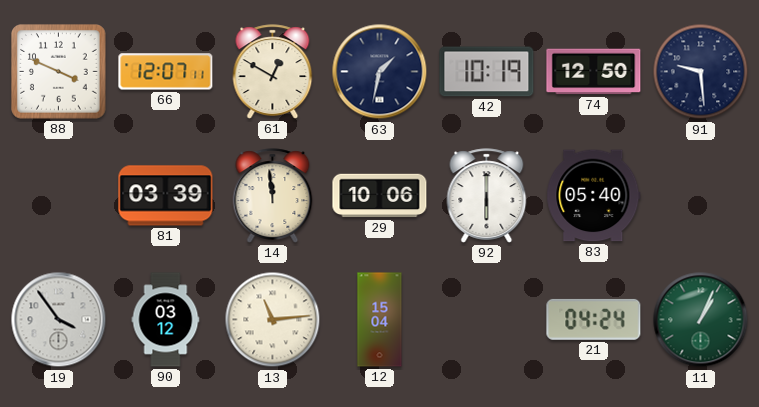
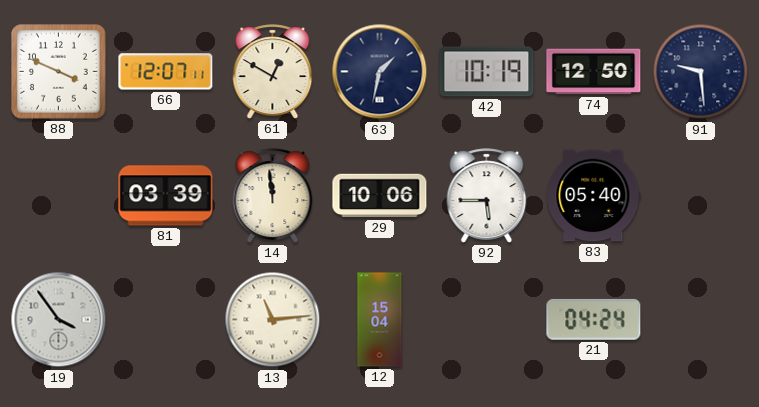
92: 6:00 -> 5:45 (487, 196)
90: 03:12 -> none (166, 320)
11: 1:04 -> none (701, 320)
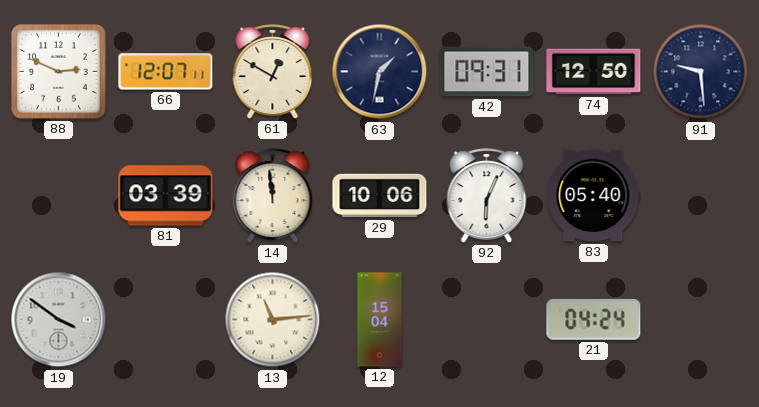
88: 3:49 -> 2:49 (59, 72)
42: 10:19 -> 09:31 (487, 72)
92: 5:45 -> 6:04 (487, 196)
19: 3:54 -> 3:51 (59, 320)
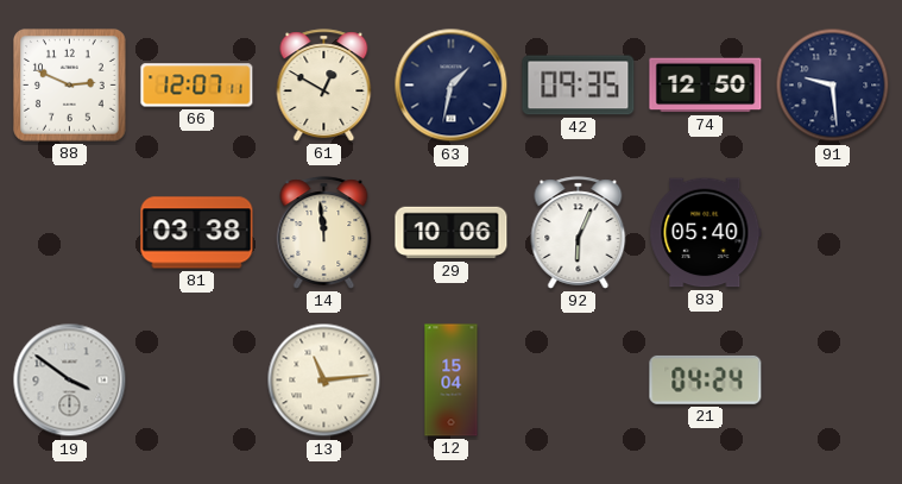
42: 09:31 -> 09:35 (579, 86)
81: 03:39 -> 03:38 (197, 233)
